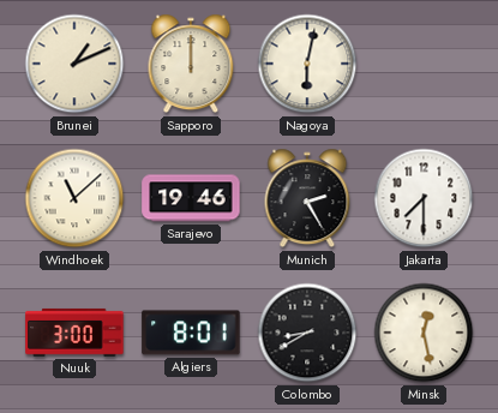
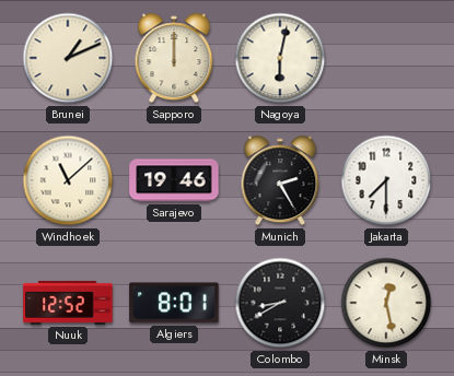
Nuuk: 3:00 -> 12:52 (68, 303)
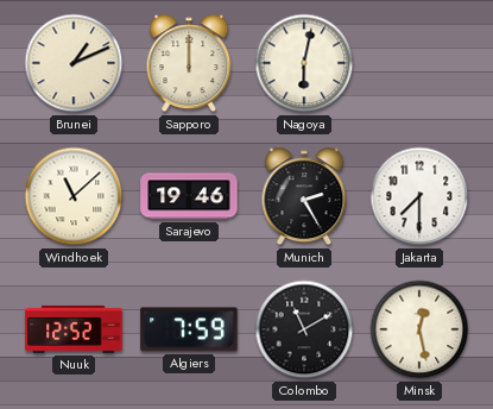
Algiers: 8:01 -> 7:59 (189, 329)
Colombo: 8:40 -> 11:10 (304, 329)
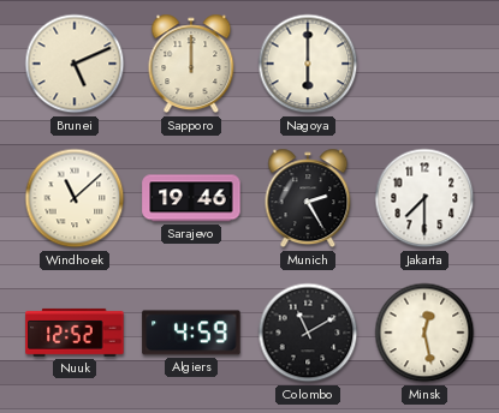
Brunei: 1:11 -> 5:11 (75, 64)
Nagoya: 6:02 -> 6:00 (308, 64)
Algiers: 7:59 -> 4:59 (191, 333)
